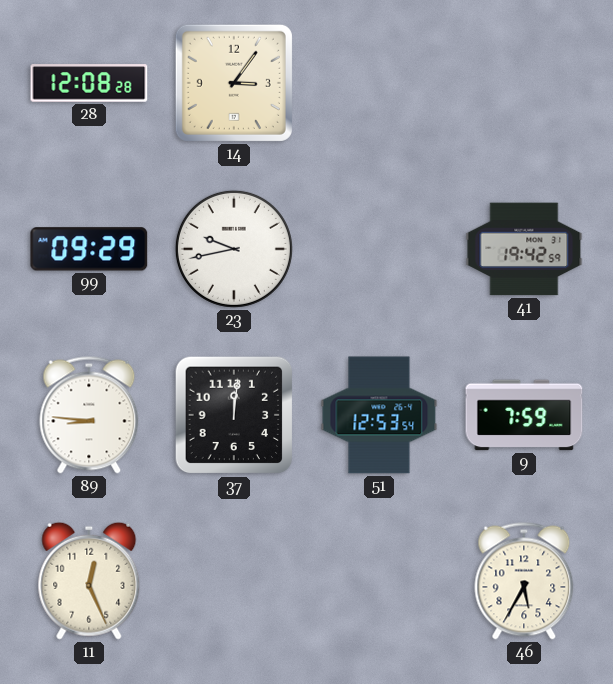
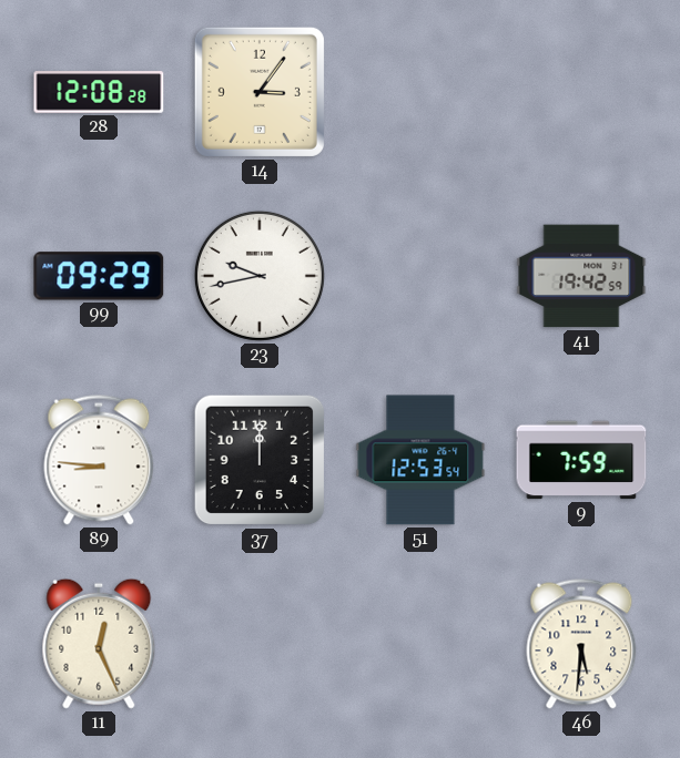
37: 12:01 -> 12:00 (260, 460)
46: 5:35 -> 5:31 (581, 644)
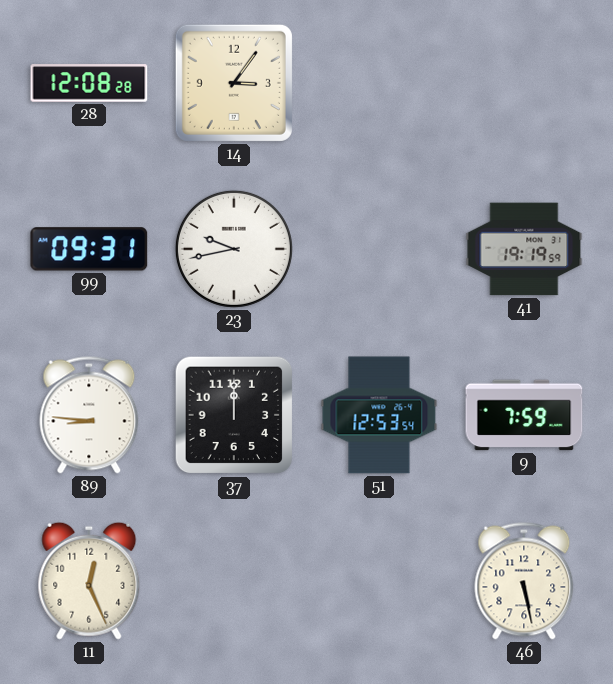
99: 09:29 -> 09:31 (89, 249)
41: 19:42 -> 19:19 (524, 249)
46: 5:31 -> 5:28 (524, 581)
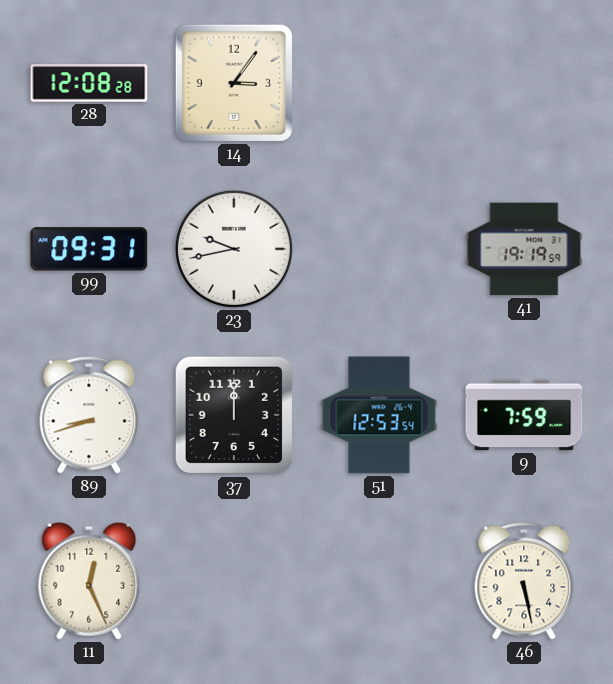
89: 8:46 -> 8:42 (89, 415)
